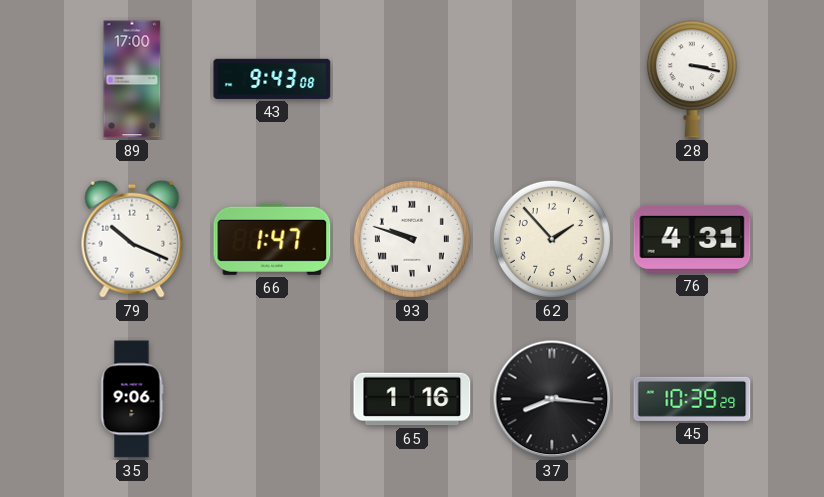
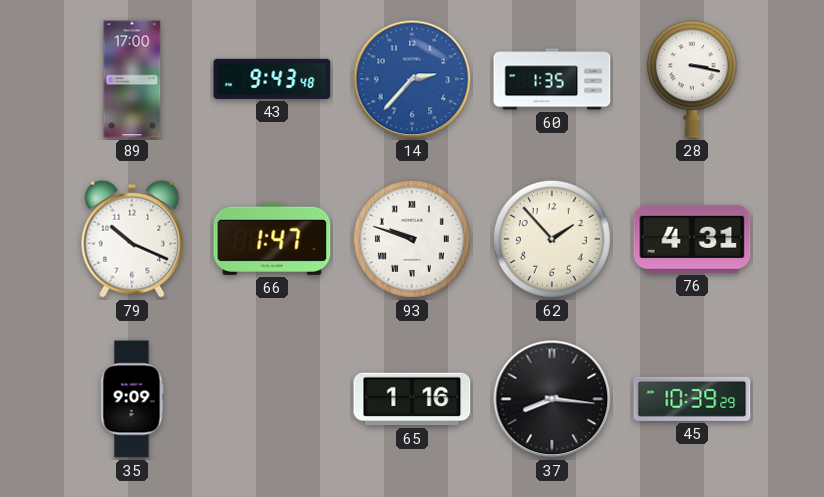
43: 9:43:08 -> 9:43:48 (272, 79)
14: none -> 2:37 (412, 79)
60: none -> 1:35 (552, 79)
35: 9:06 -> 9:09 (132, 399)
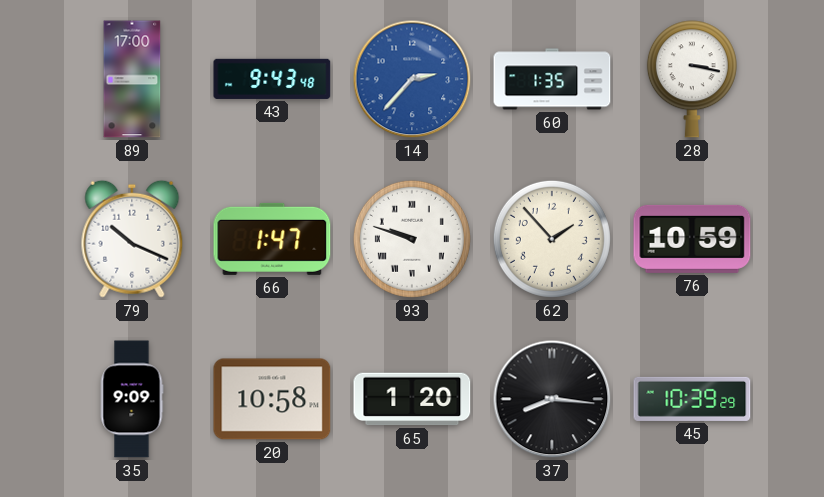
76: 4:31 -> 10:59 (692, 239)
20: none -> 10:58 (272, 399)
65: 1:16 -> 1:20 (412, 399)
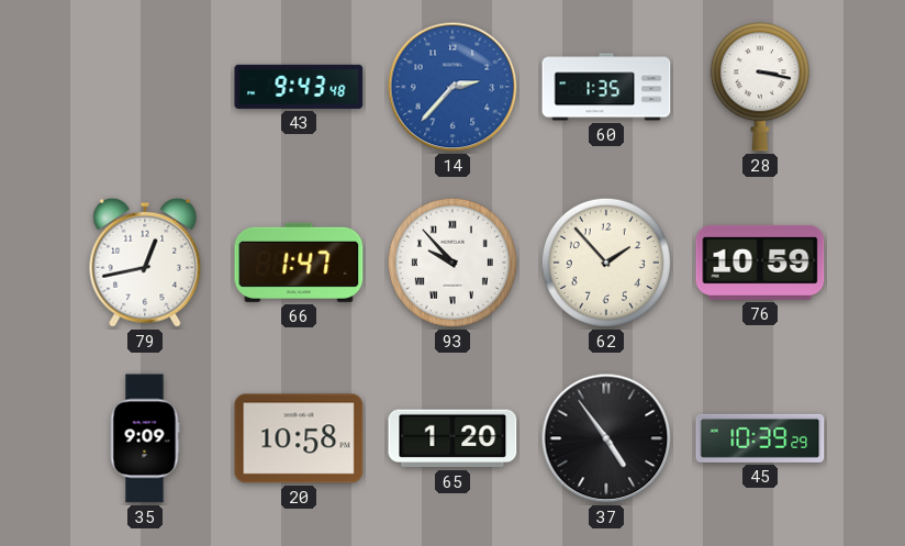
89: 17:00 -> none (132, 79)
79: 10:19 -> 12:43 (145, 263)
93: 9:48 -> 9:53 (452, 263)
37: 8:16 -> 4:54 (606, 438)
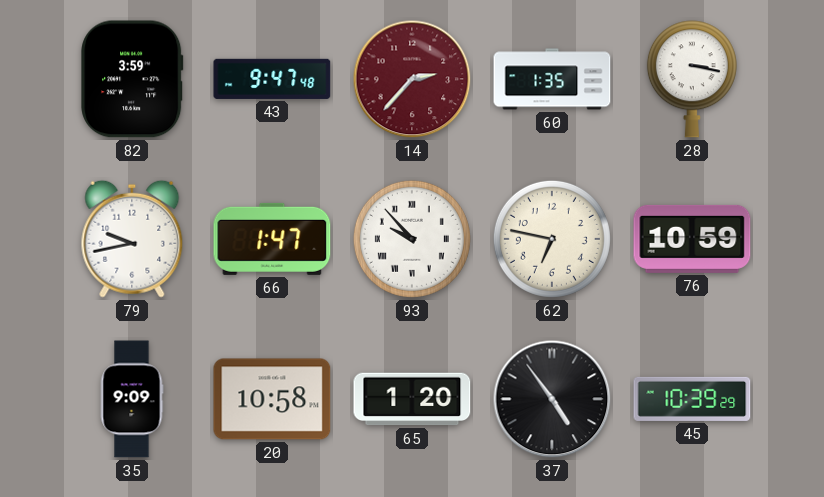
82: none -> 3:59 (132, 79)
43: 9:43 -> 9:47 (272, 79)
14 dial: blue -> burgundy (412, 79)
79: 12:43 -> 9:43 (132, 239)
62: 1:53 -> 6:47 (552, 239)
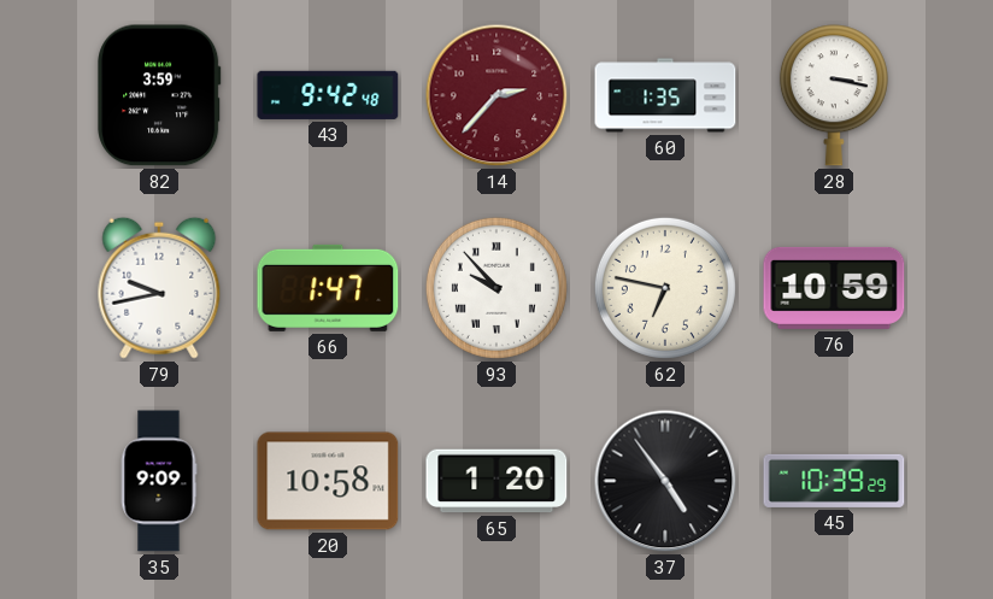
43: 9:47 -> 9:42 (328, 95)
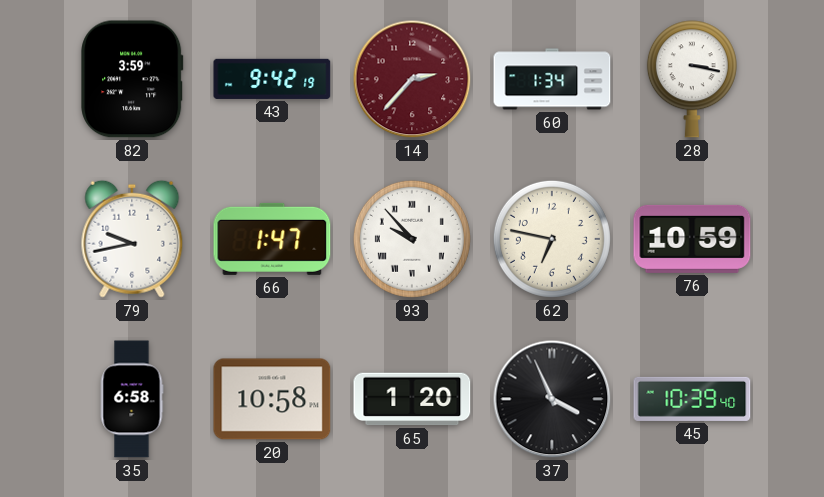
43: 9:42:48 -> 9:42:19 (272, 79)
60: 1:35 -> 1:34 (552, 79)
35: 9:09 -> 6:58 (132, 399)
37: 4:54 -> 3:56 (552, 399)
45: 10:39:29 -> 10:39:40 (692, 399)
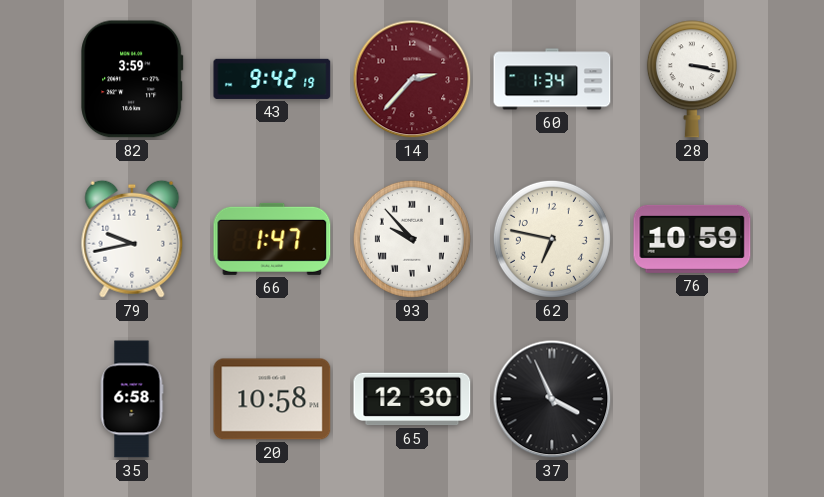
65: 1:20 -> 12:30 (412, 399)
45: 10:39 -> none (692, 399)
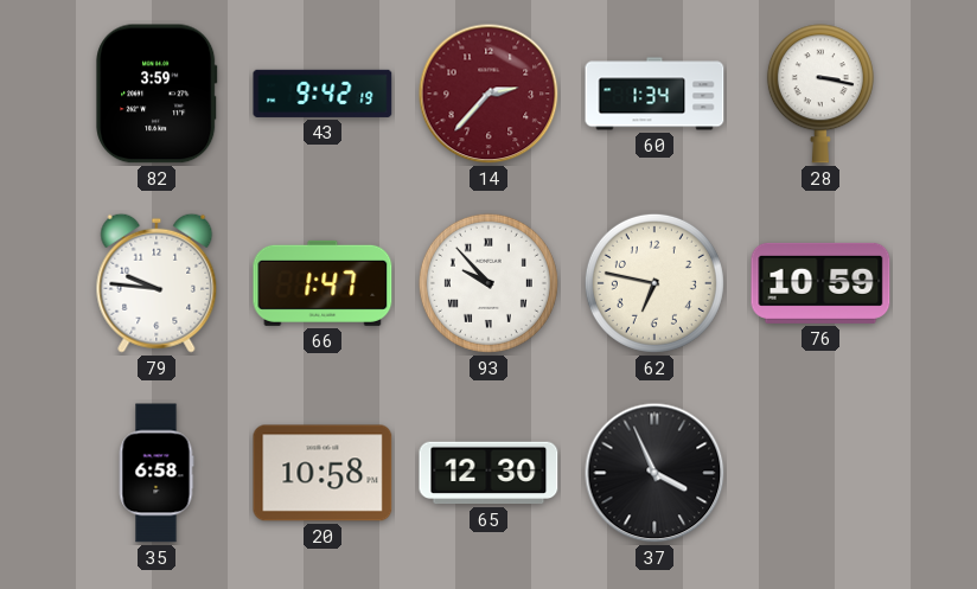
79: 9:43 -> 9:46 (157, 283)
